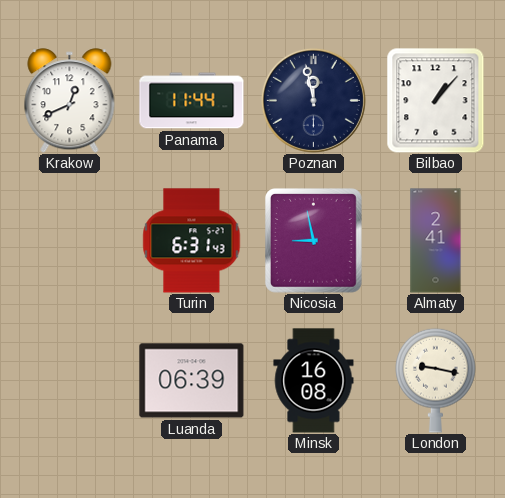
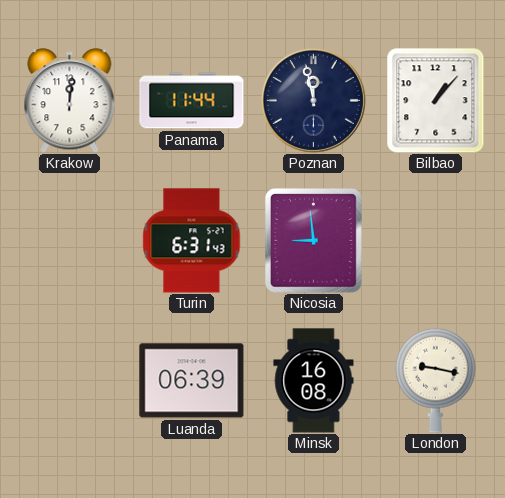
Krakow: 12:41 -> 12:01 (70, 101)
Nicosia: 8:58 -> 8:59 (314, 241)
Almaty: 2:41 -> none (436, 241)
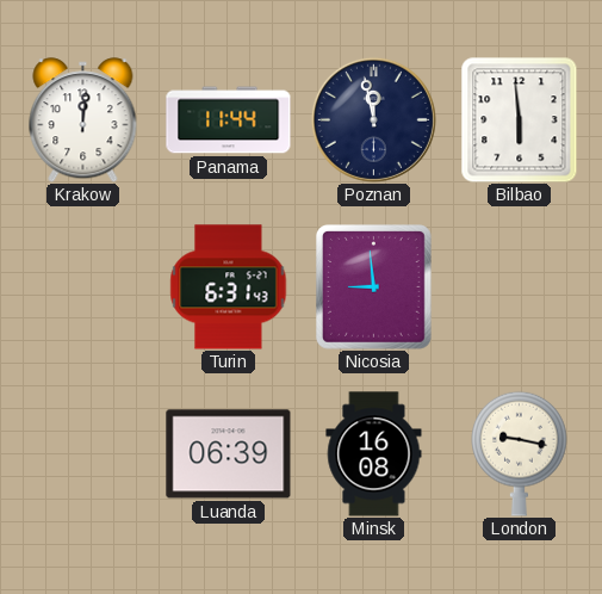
Bilbao: 1:07 -> 5:59 (520, 120)
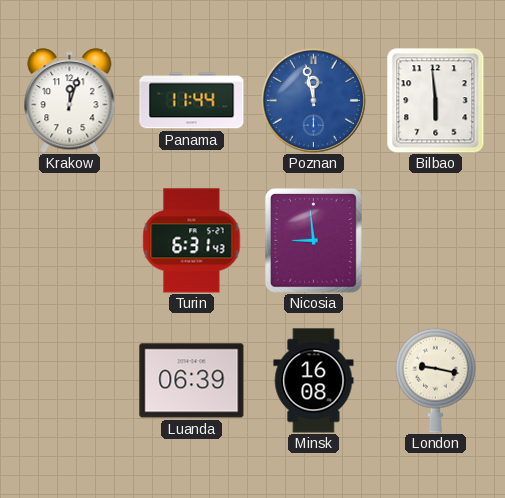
Krakow: 12:01 -> 12:03 (70, 101)
Poznan dial: navy -> blue (313, 100)
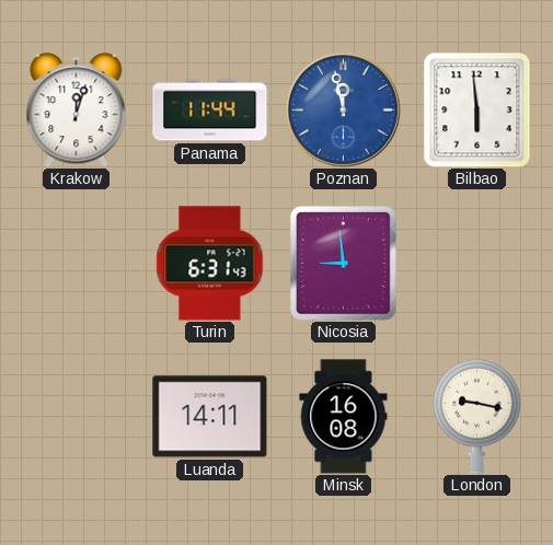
Luanda: 06:39 -> 14:11 (210, 417)
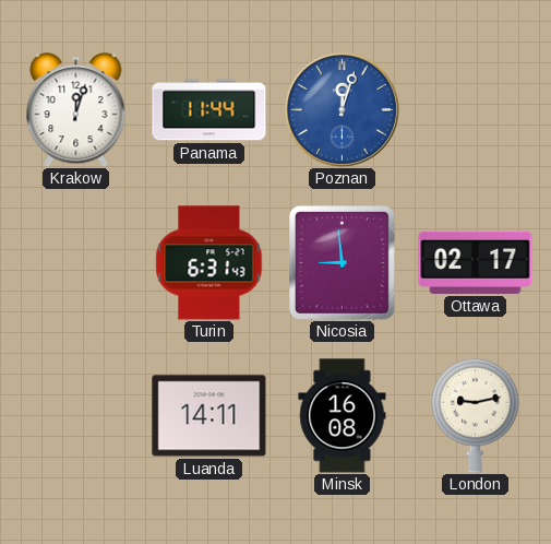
Poznan: 11:58 -> 12:03 (342, 109)
Bilbao: 5:59 -> none (477, 111)
Ottawa: none -> 02:17 (476, 262)
London: 9:17 -> 9:13 (476, 415)
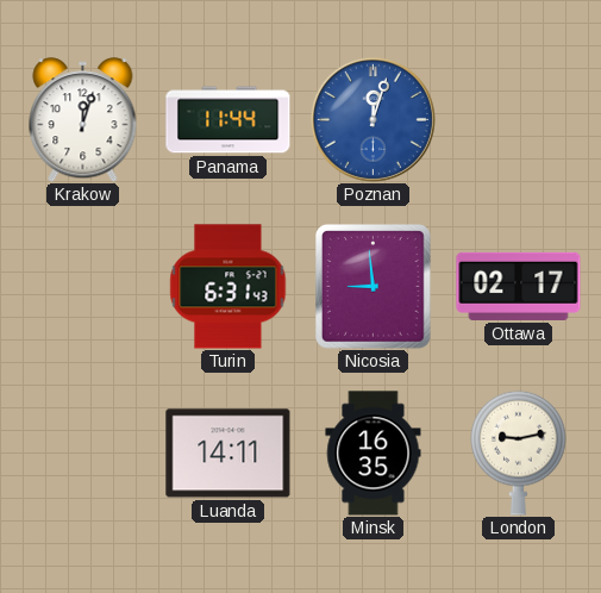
Minsk: 16:08 -> 16:35 (374, 454)
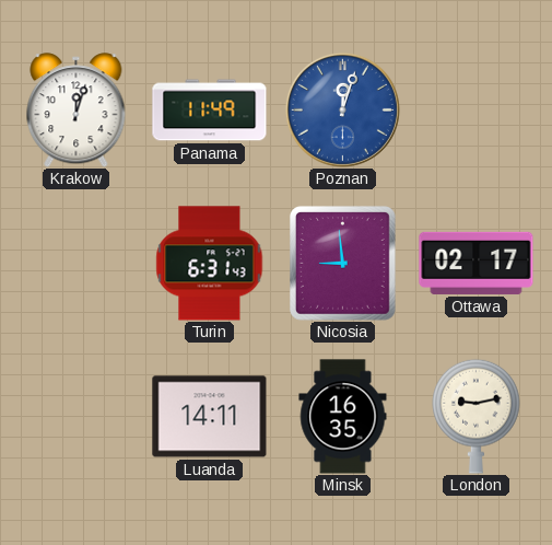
Panama: 11:44 -> 11:49 (210, 111)
